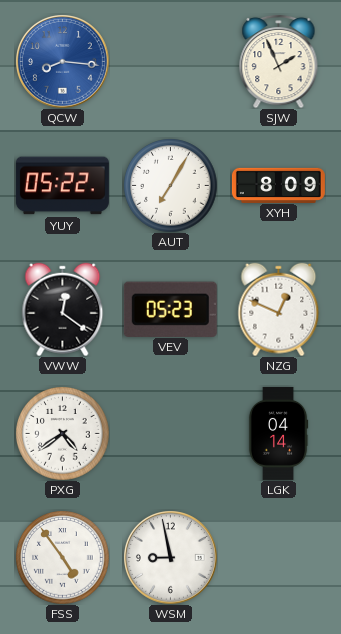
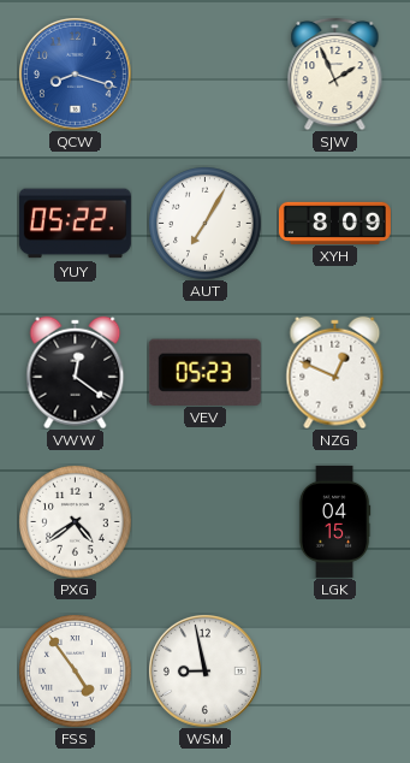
QCW: 8:16 -> 8:18 (76, 75)
LGK: 04:14 -> 04:15 (334, 521)
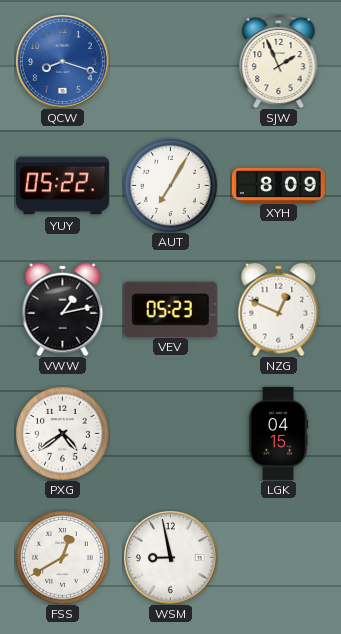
VWW: 12:21 -> 1:13 (63, 309)
FSS: 4:54 -> 12:40 (62, 557)
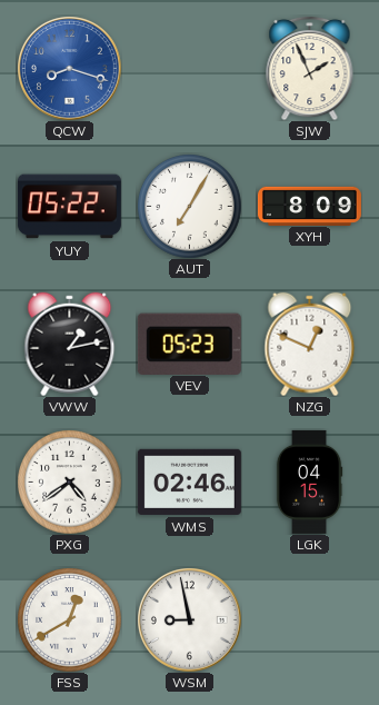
WMS: none -> 02:46 (189, 481)
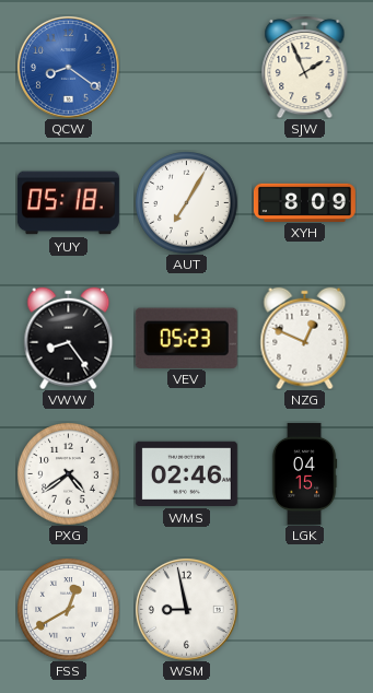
QCW: 8:18 -> 8:21 (69, 68)
YUY: 05:22 -> 05:18 (68, 203)
VWW: 1:13 -> 8:24 (69, 338)
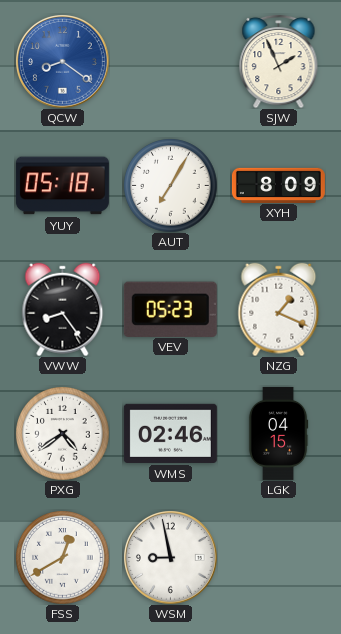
NZG: 12:49 -> 1:19 (279, 309)
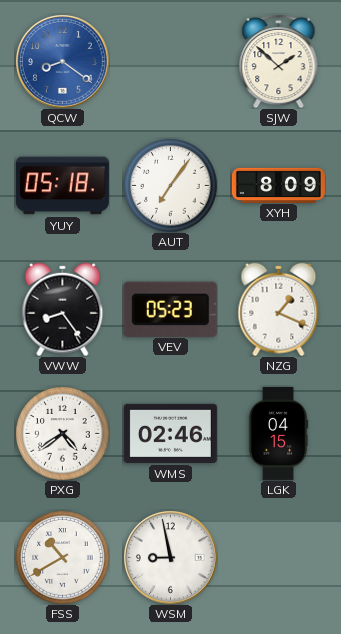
SJW: 1:56 -> 1:52 (279, 61)
AUT: 7:05 -> 7:06 (170, 185)
FSS: 12:40 -> 10:40 (62, 557)
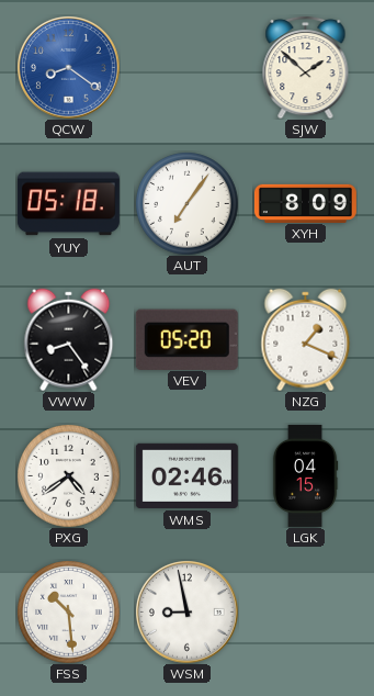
VEV: 05:23 -> 05:20 (186, 339)
FSS: 10:40 -> 10:29 (68, 611)
